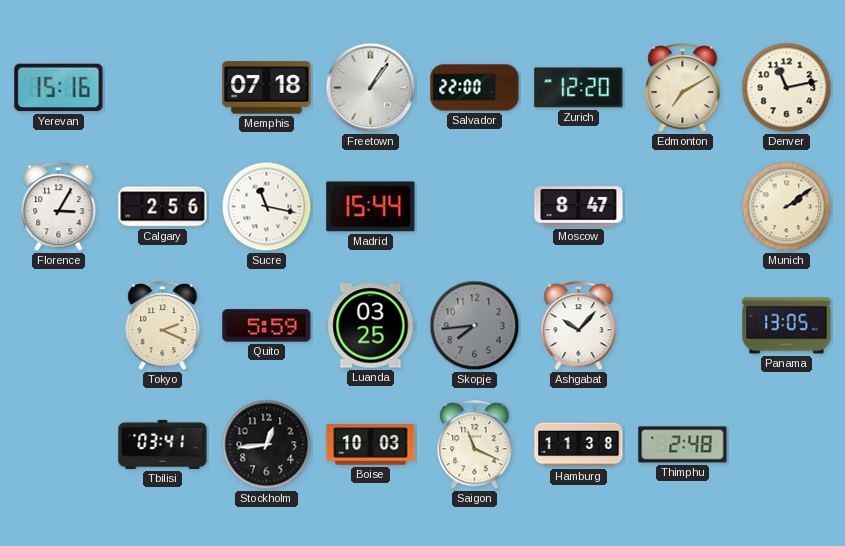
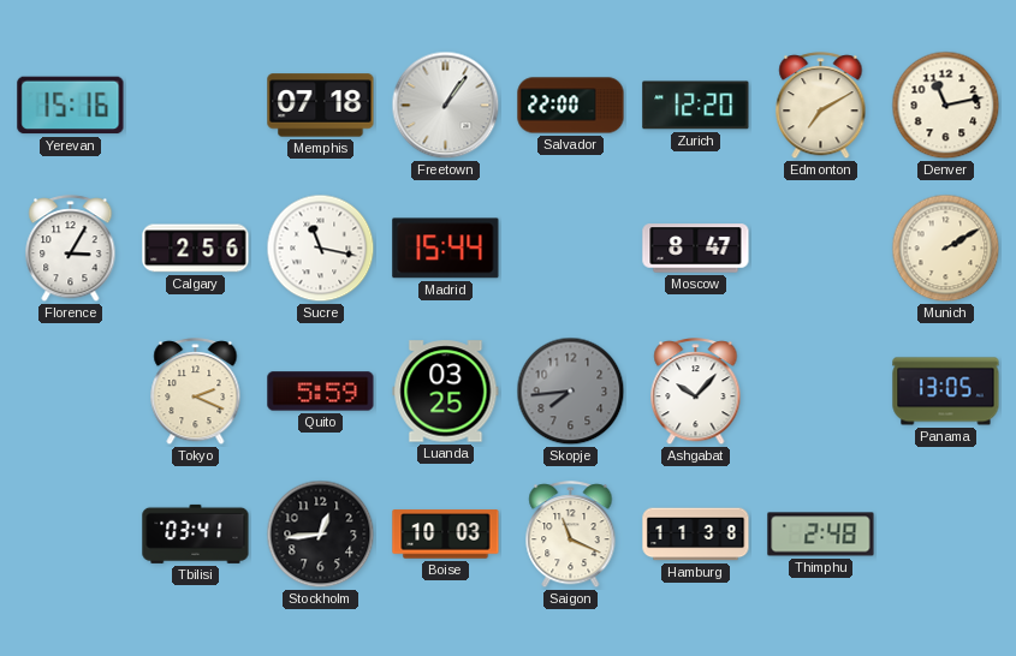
Munich: 2:09 -> 2:10 (946, 249)
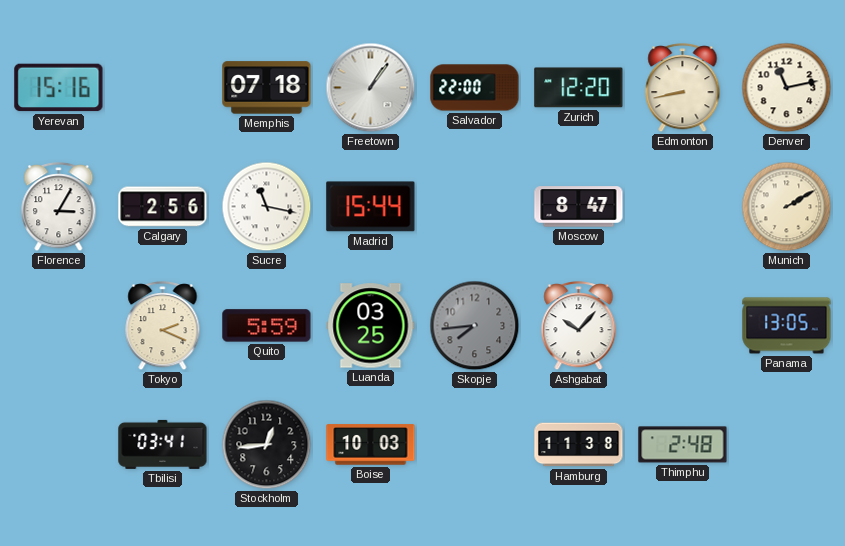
Edmonton: 7:10 -> 8:43 (683, 88)
Saigon: 11:19 -> none (571, 535)
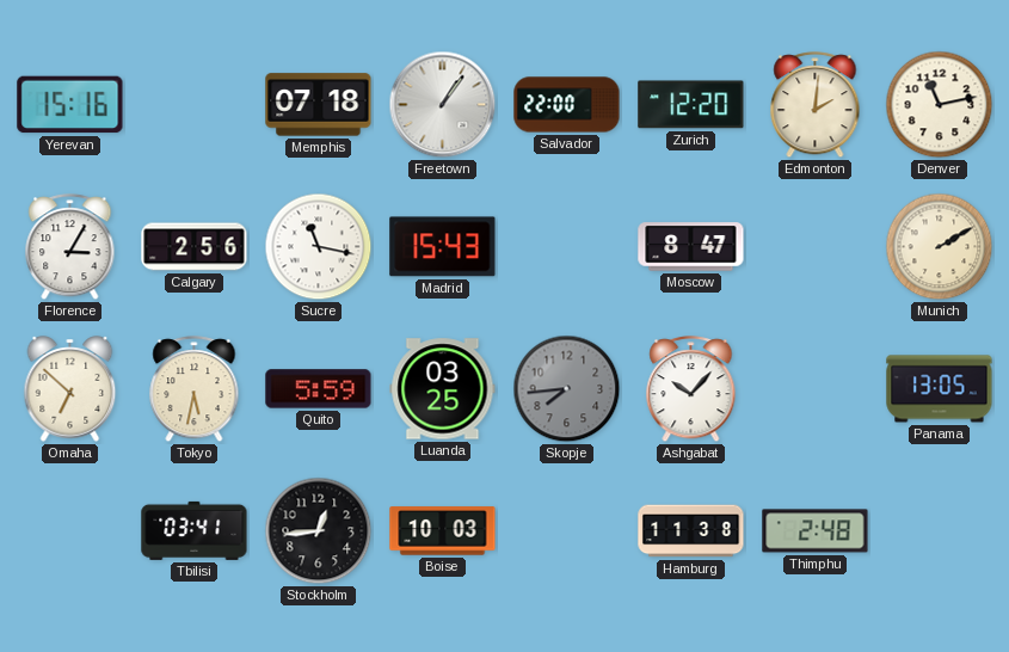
Edmonton: 8:43 -> 2:01 (816, 105)
Madrid: 15:44 -> 15:43 (443, 247)
Omaha: none -> 6:52 (70, 389)
Tokyo: 2:19 -> 5:32 (195, 389)
